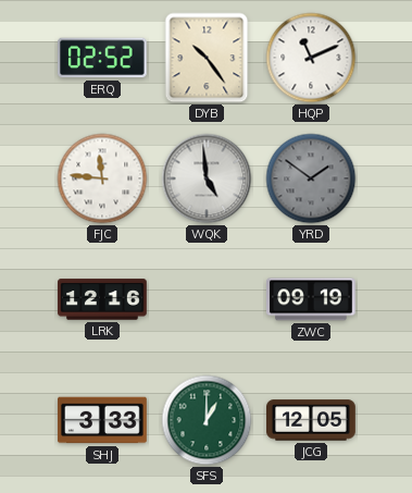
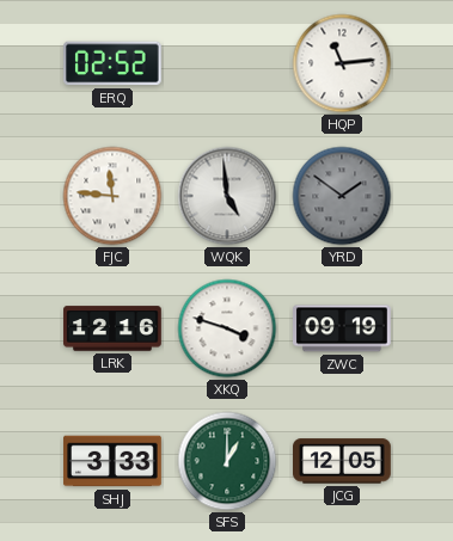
DYB: 10:24 -> none (207, 58)
HQP: 11:11 -> 11:14 (342, 63)
XKQ: none -> 3:48 (227, 328)
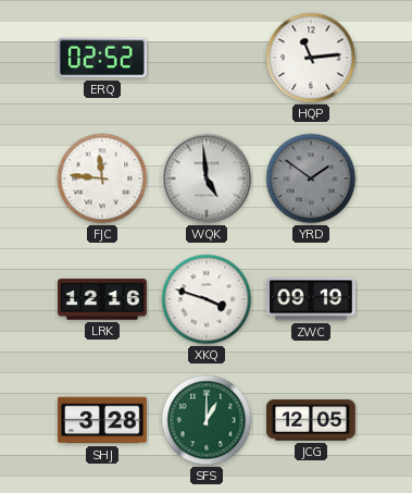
SHJ: 3:33 -> 3:28 (102, 420)
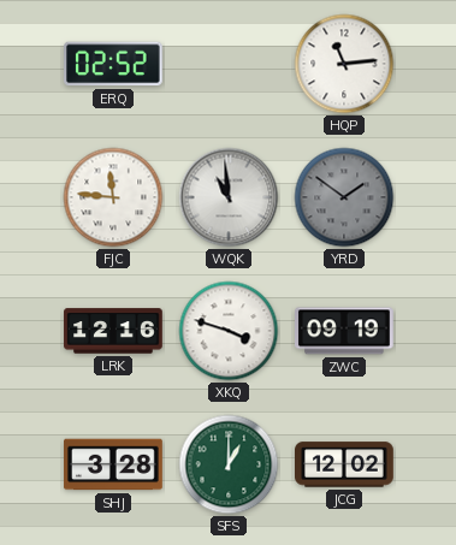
WQK: 4:59 -> 10:59 (229, 197)
JCG: 12:05 -> 12:02 (344, 464)
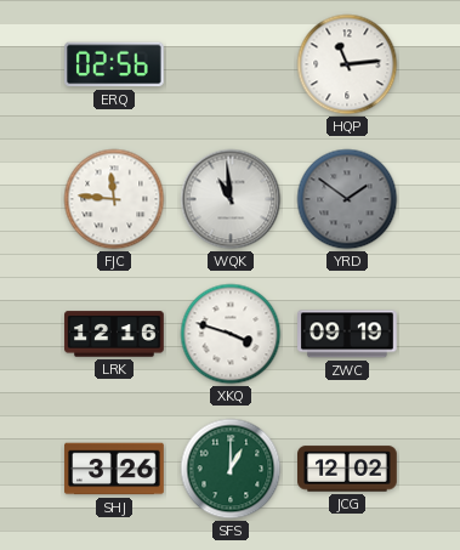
ERQ: 02:52 -> 02:56 (115, 64)
SHJ: 3:28 -> 3:26 (114, 469)
